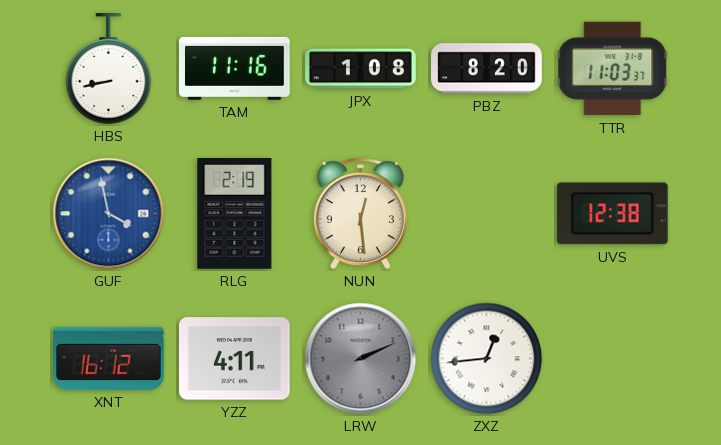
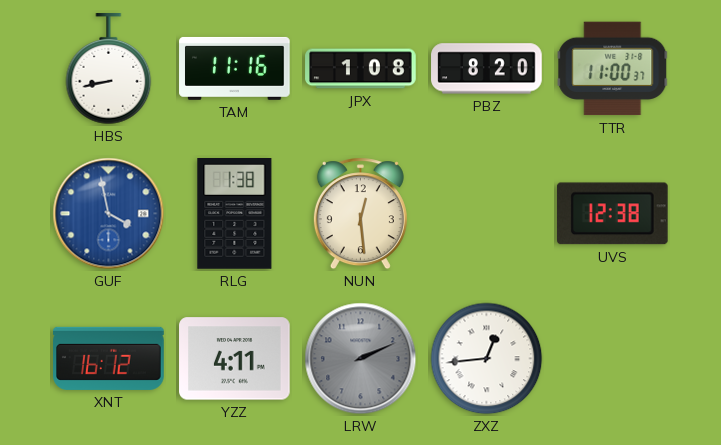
TTR: 11:03 -> 11:00 (613, 69)
RLG: 2:19 -> 1:38 (235, 214)
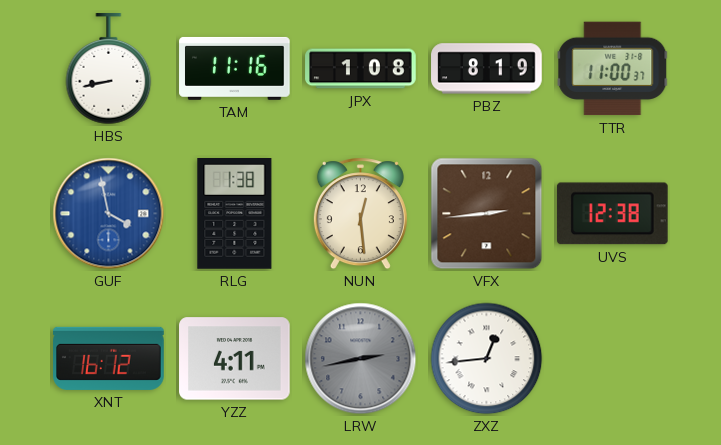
PBZ: 8:20 -> 8:19 (487, 69)
VFX: none -> 2:44 (487, 214)
LRW: 2:11 -> 2:43 (361, 359)
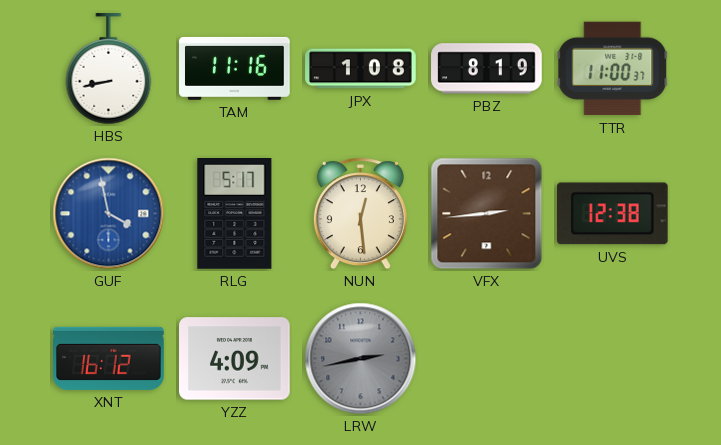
RLG: 1:38 -> 5:17 (235, 214)
YZZ: 4:11 -> 4:09 (235, 359)
ZXZ: 12:44 -> none (487, 359)
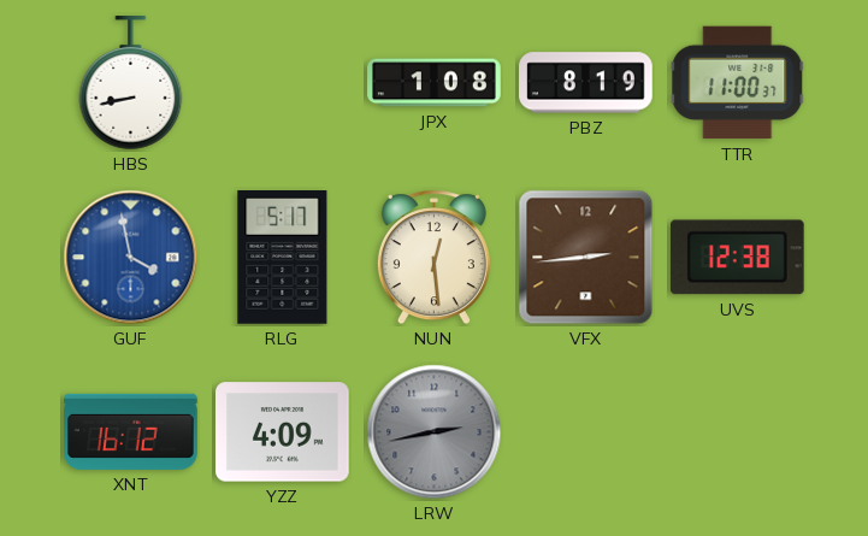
TAM: 11:16 -> none (235, 68)
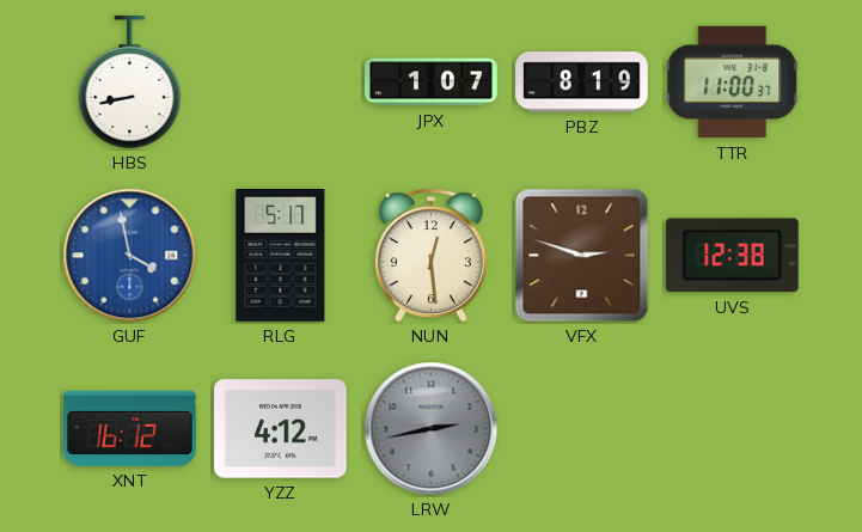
JPX: 1:08 -> 1:07 (432, 82)
VFX: 2:44 -> 2:48 (582, 256)
YZZ: 4:09 -> 4:12 (281, 429)
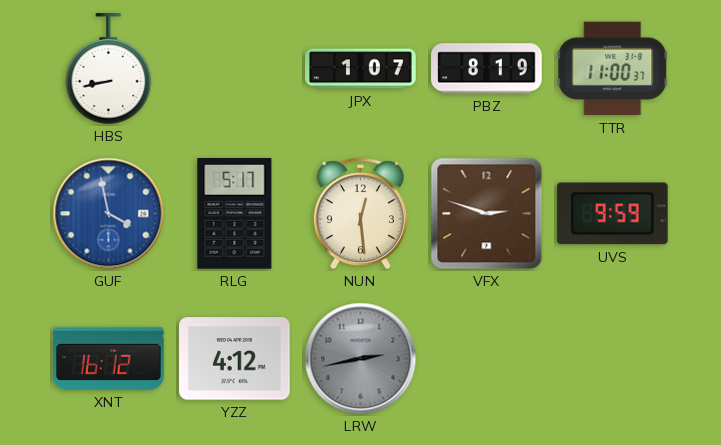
UVS: 12:38 -> 9:59 (612, 214)
